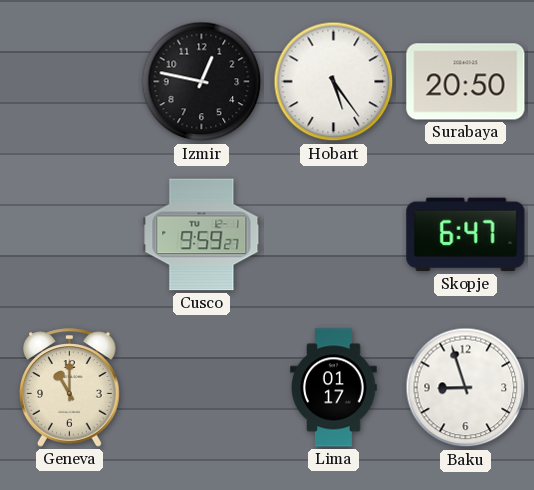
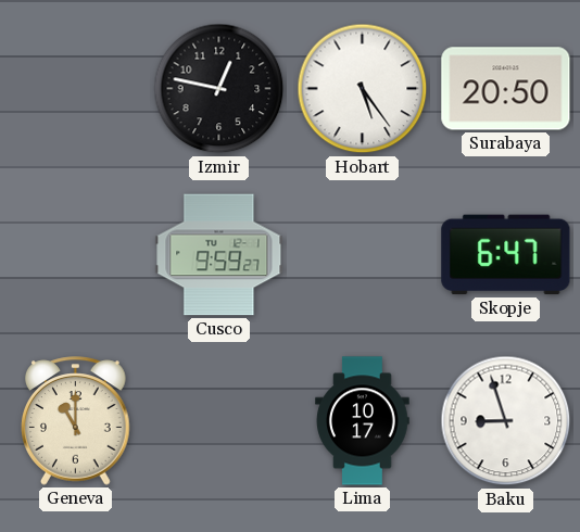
Lima: 01:17 -> 10:17 (363, 421)
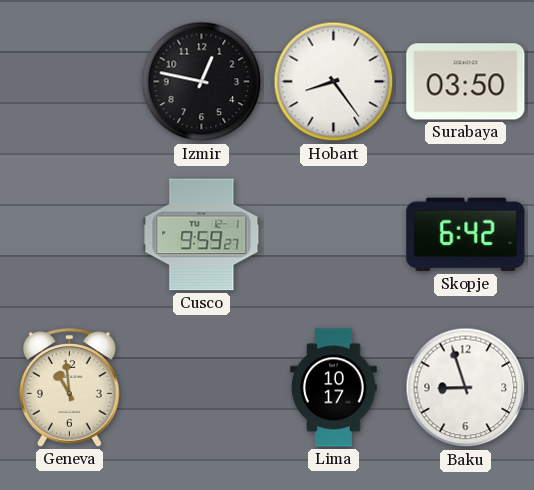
Hobart: 5:24 -> 8:24 (334, 82)
Surabaya: 20:50 -> 03:50 (466, 82)
Skopje: 6:47 -> 6:42 (466, 235)
Geneva: 11:00 -> 10:59 (70, 388)
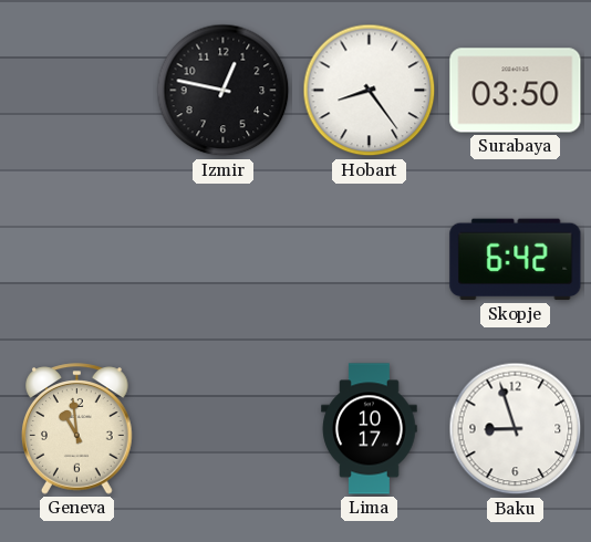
Cusco: 9:59 -> none (202, 235)
